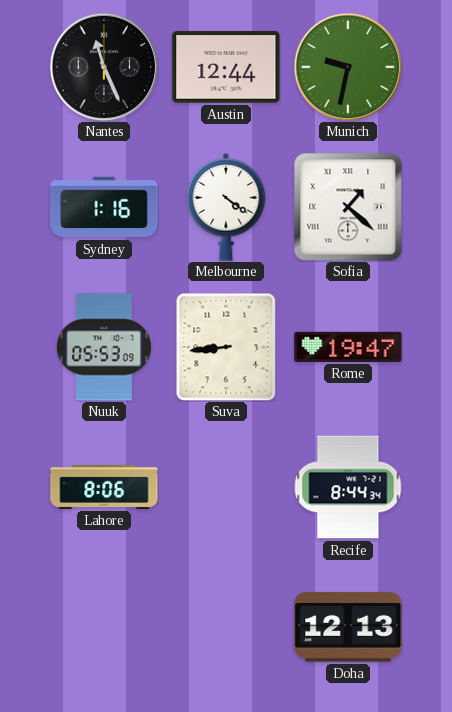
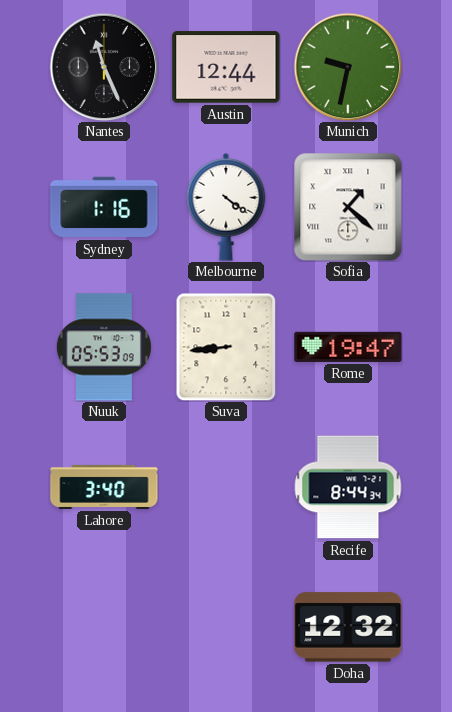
Lahore: 8:06 -> 3:40 (104, 487)
Doha: 12:13 -> 12:32 (348, 627)
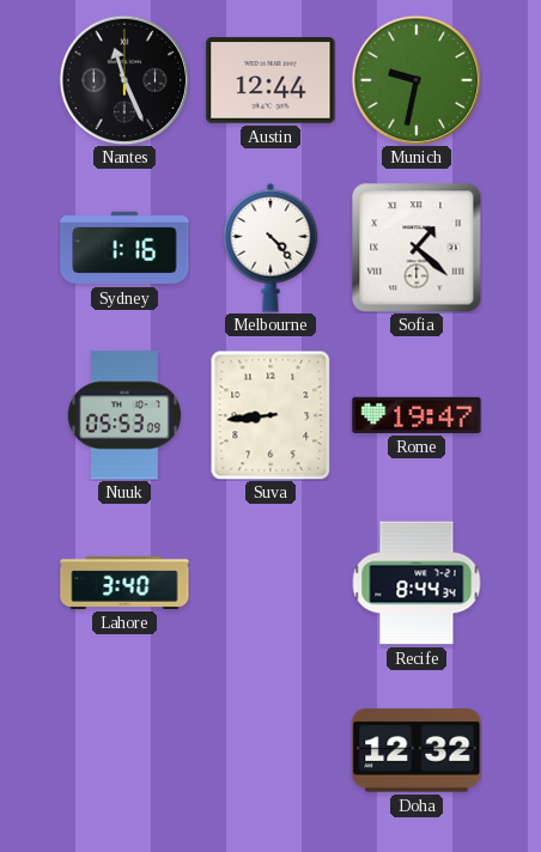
Melbourne: 4:21 -> 4:23 (270, 248)
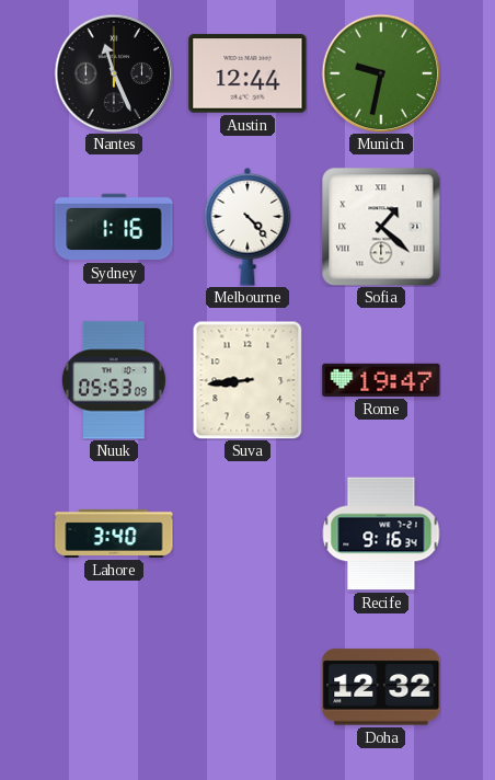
Recife: 8:44 -> 9:16 (381, 534)
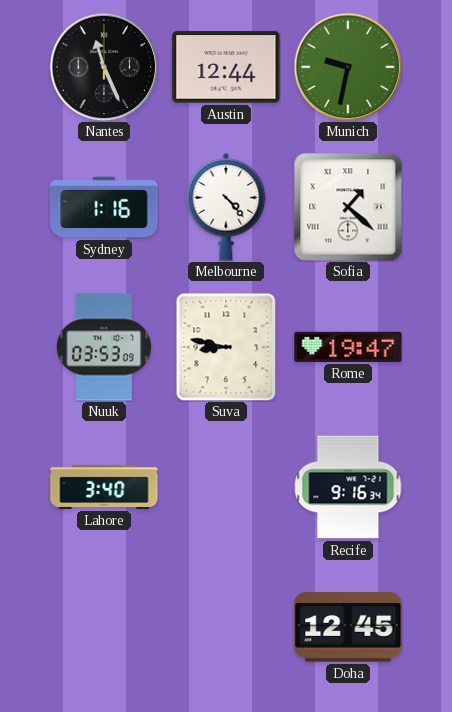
Nuuk: 05:53 -> 03:53 (104, 347)
Suva: 8:44 -> 8:47 (226, 347)
Doha: 12:32 -> 12:45 (348, 627)
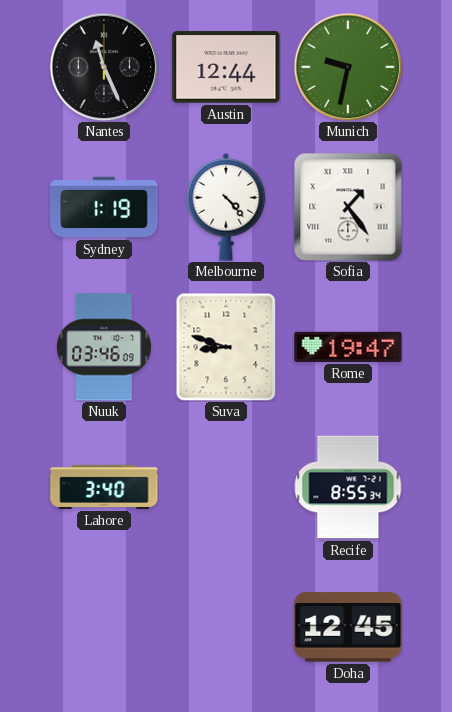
Sydney: 1:16 -> 1:19 (104, 207)
Sofia: 1:22 -> 1:24 (348, 207)
Nuuk: 03:53 -> 03:46 (104, 347)
Suva: 8:47 -> 8:48 (226, 347)
Recife: 9:16 -> 8:55 (348, 487)
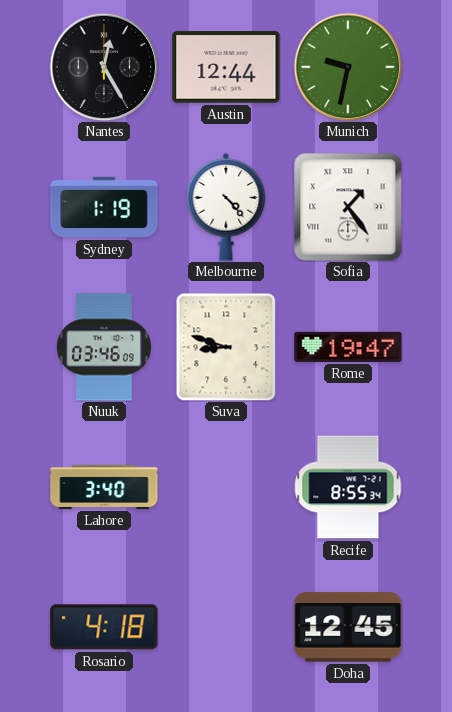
Nantes: 11:26 -> 12:25 (104, 67)
Rosario: none -> 4:18 (104, 627)
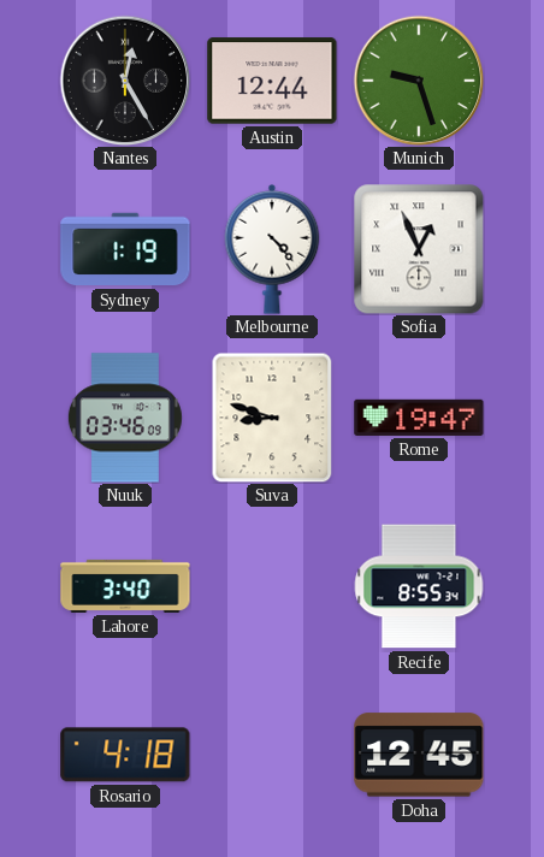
Munich: 9:32 -> 9:27 (419, 81)
Sofia: 1:24 -> 12:56 (419, 249)
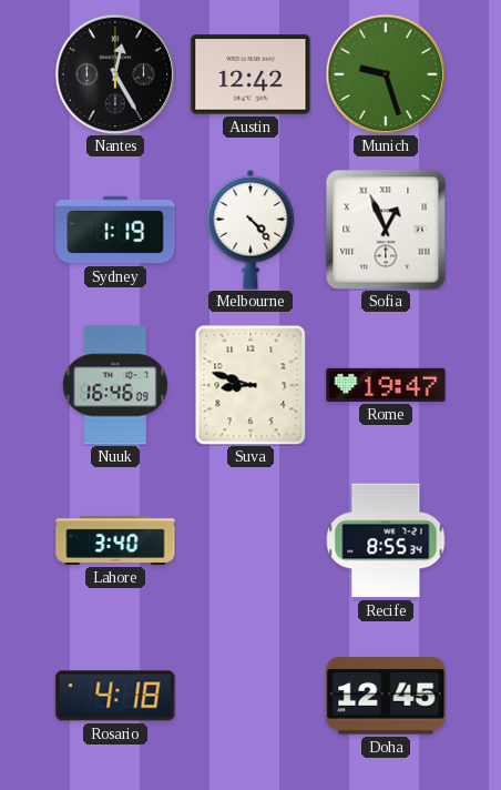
Austin: 12:44 -> 12:42 (250, 74)
Nuuk: 03:46 -> 16:46 (115, 385)
